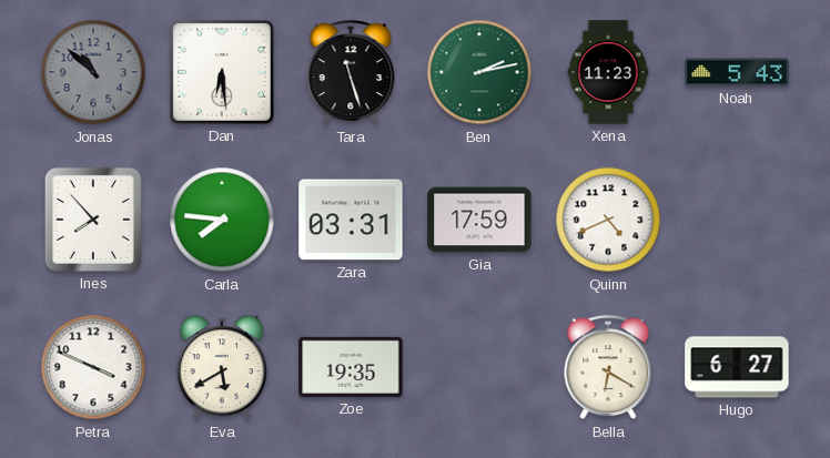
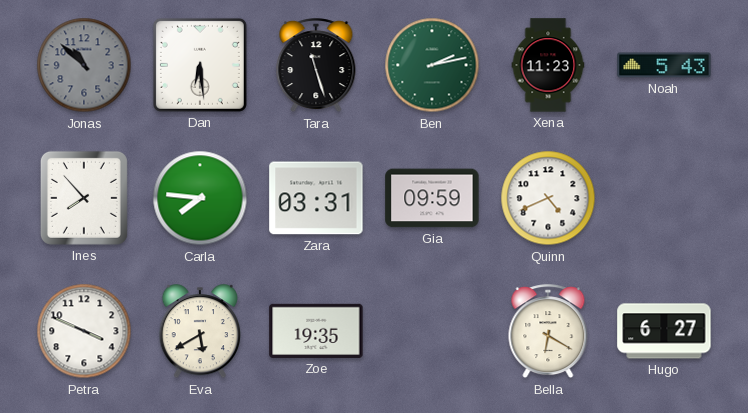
Gia: 17:59 -> 09:59 (432, 198)
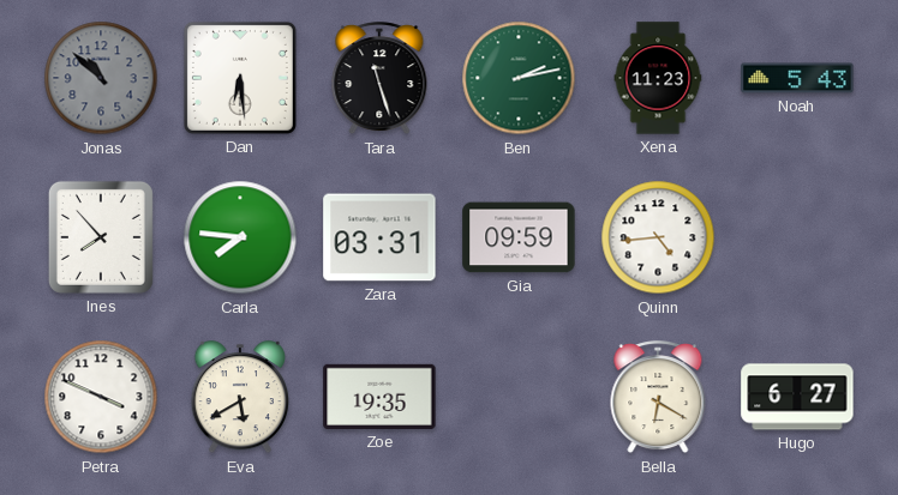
Quinn: 4:41 -> 4:44 (658, 237)
